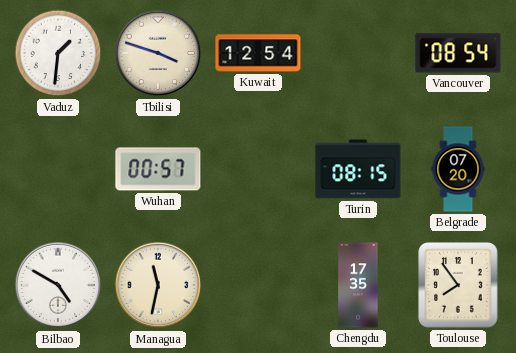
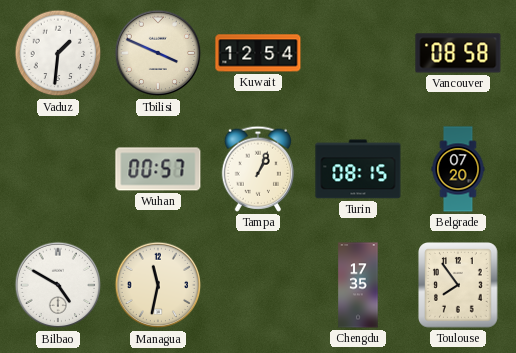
Tbilisi: 3:48 -> 3:49 (158, 53)
Vancouver: 08:54 -> 08:58 (458, 53)
Tampa: none -> 1:04 (258, 169)
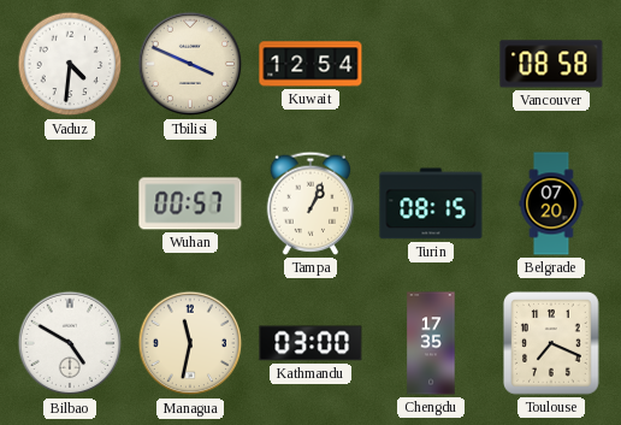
Vaduz: 1:31 -> 4:31 (70, 64)
Kathmandu: none -> 03:00 (310, 343)
Toulouse: 7:54 -> 7:19 (552, 344)
